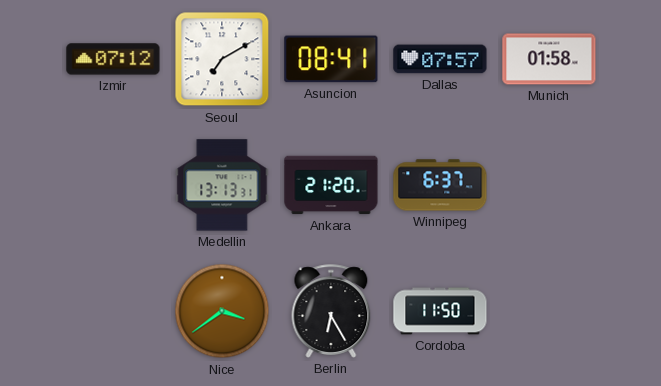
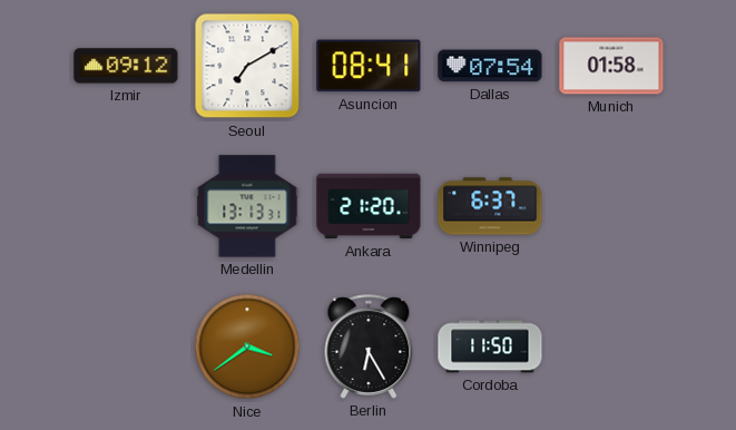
Izmir: 07:12 -> 09:12 (126, 66)
Dallas: 07:57 -> 07:54 (490, 66)
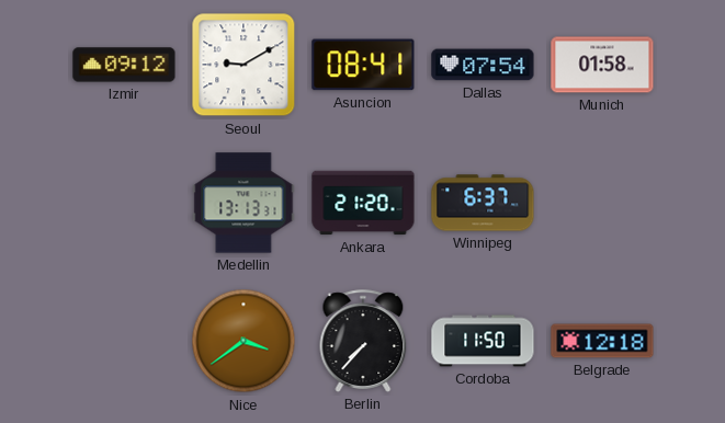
Seoul: 7:10 -> 9:10 (243, 65)
Berlin: 6:25 -> 7:37 (363, 341)
Belgrade: none -> 12:18 (602, 341)
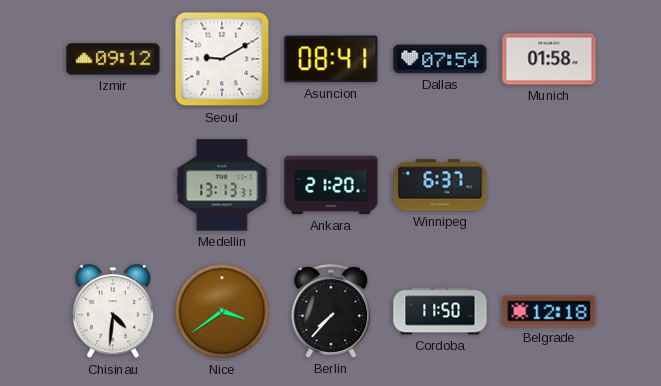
Chisinau: none -> 4:31 (113, 312)
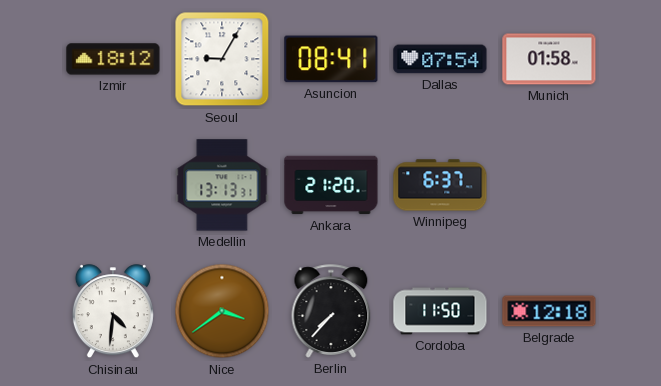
Izmir: 09:12 -> 18:12 (113, 59)
Seoul: 9:10 -> 9:05 (222, 59)
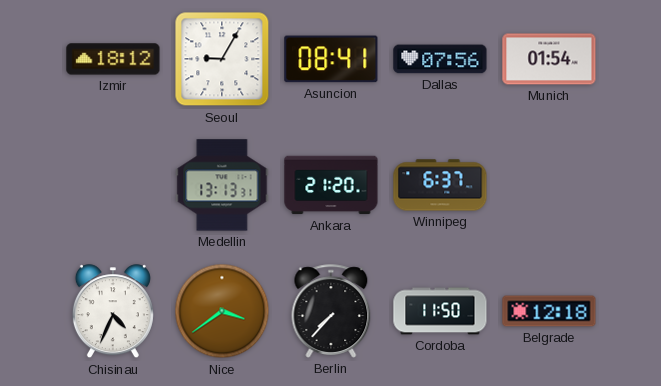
Dallas: 07:54 -> 07:56 (440, 59)
Munich: 01:58 -> 01:54 (549, 59)
Chisinau: 4:31 -> 4:34 (113, 312)
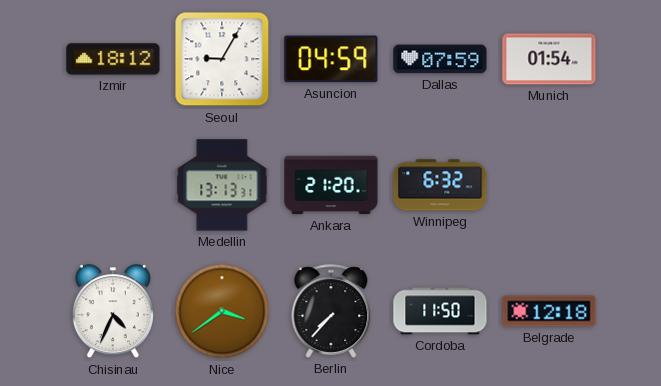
Asuncion: 08:41 -> 04:59 (331, 59)
Dallas: 07:56 -> 07:59 (440, 59)
Winnipeg: 6:37 -> 6:32 (440, 185)
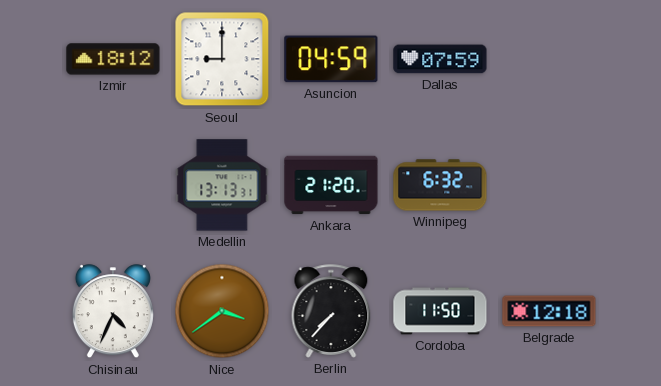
Seoul: 9:05 -> 9:00 (222, 59)
Munich: 01:54 -> none (549, 59)
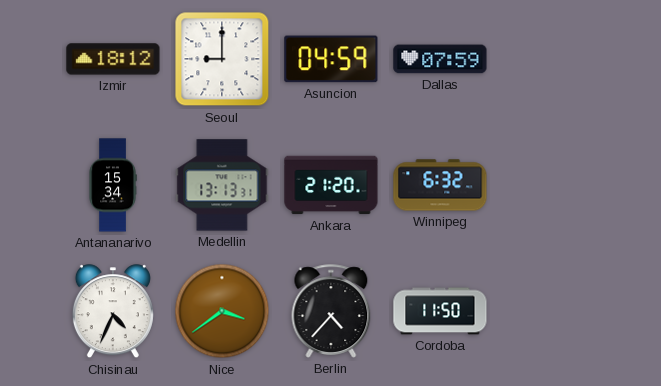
Antananarivo: none -> 15:34 (113, 185)
Berlin: 7:37 -> 4:37 (331, 311)
Belgrade: 12:18 -> none (549, 311)
